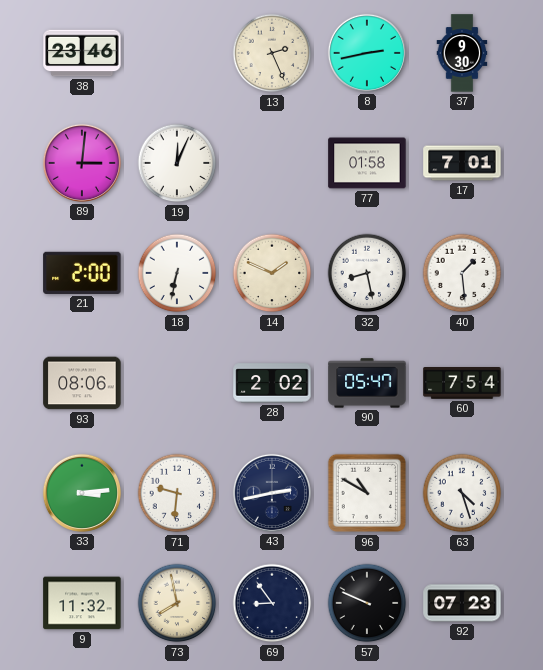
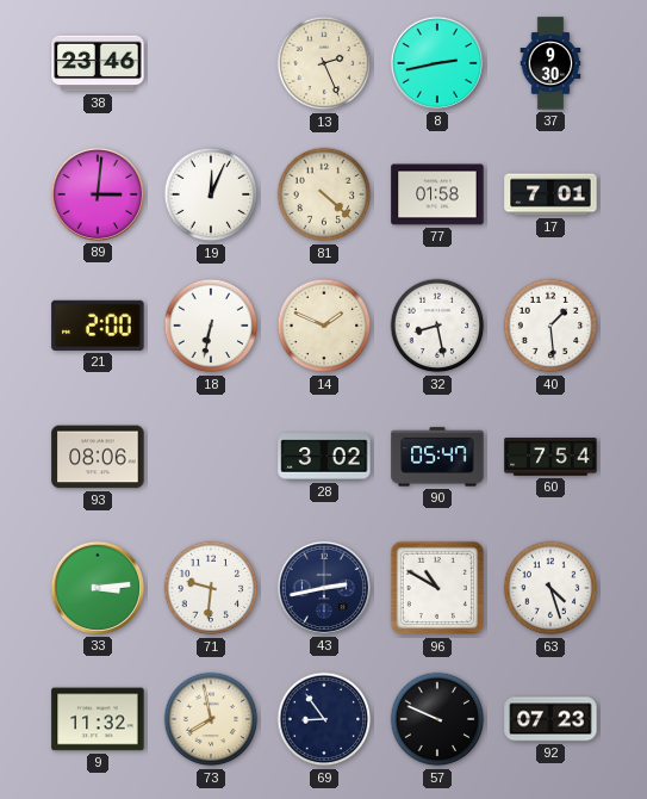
81: none -> 4:22 (324, 194)
28: 2:02 -> 3:02 (324, 457)
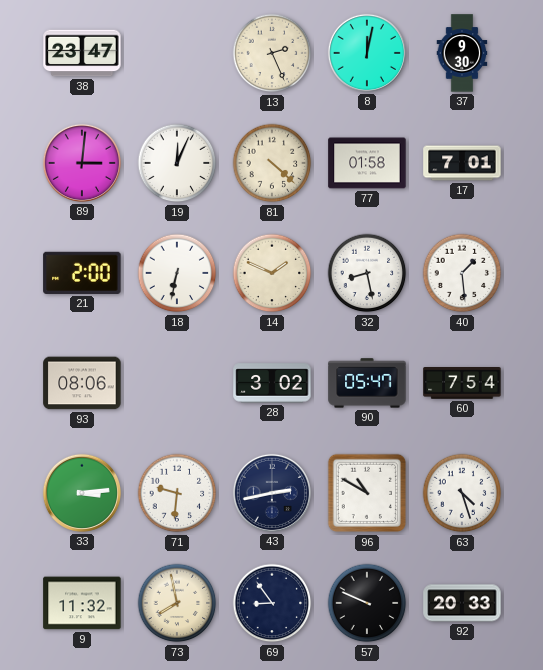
38: 23:46 -> 23:47 (82, 53)
8: 2:43 -> 12:02 (367, 53)
92: 07:23 -> 20:33 (462, 603)
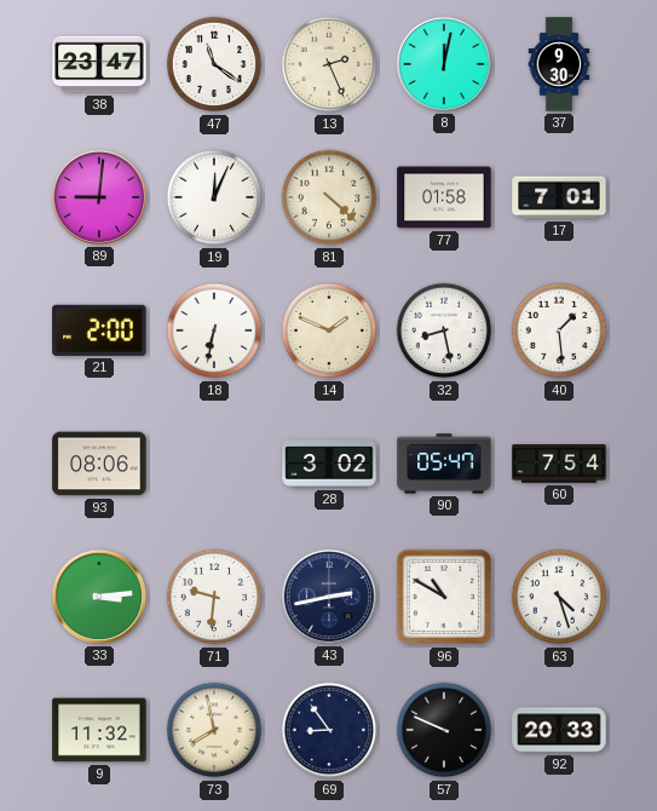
47: none -> 11:21 (214, 64)
89: 3:01 -> 9:01 (99, 197)
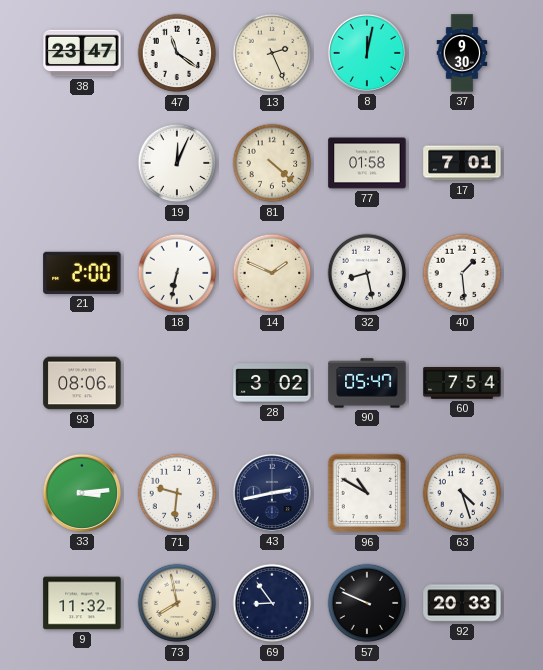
89: 9:01 -> none (99, 197)
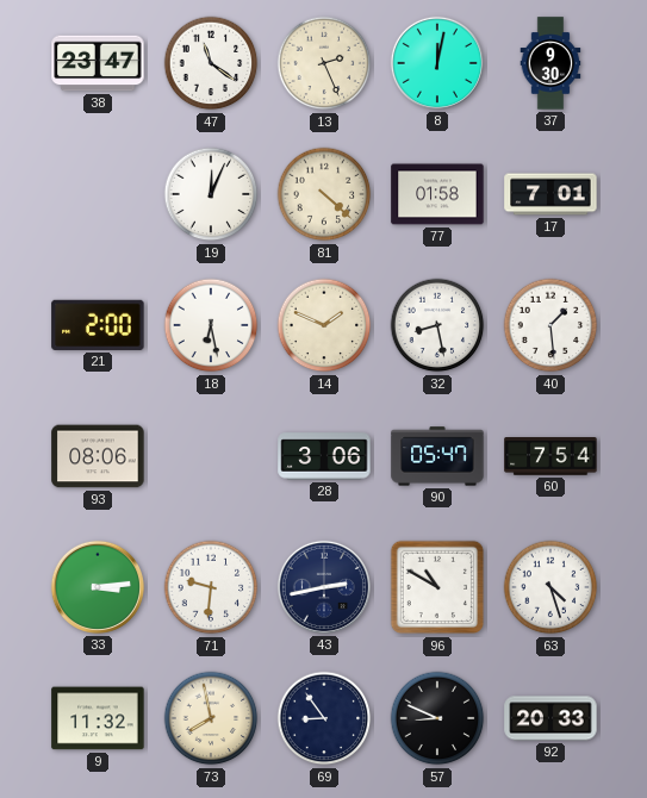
18: 6:32 -> 6:28 (211, 325)
28: 3:02 -> 3:06 (324, 456)
57: 9:49 -> 8:49 (437, 718)
